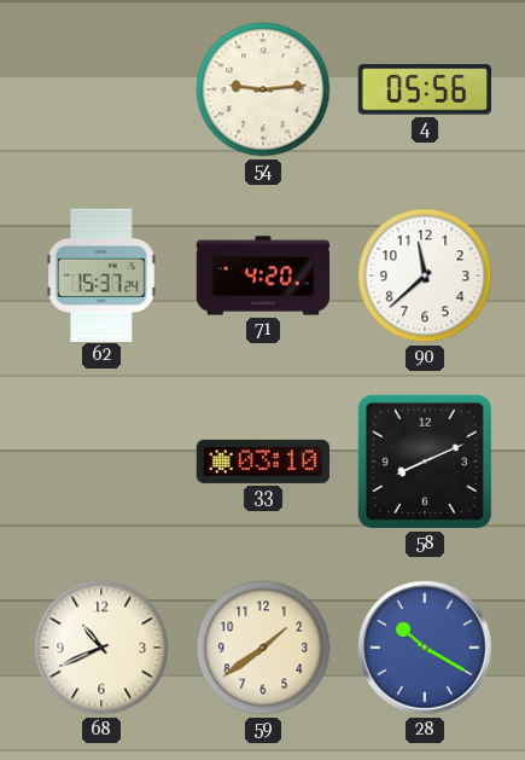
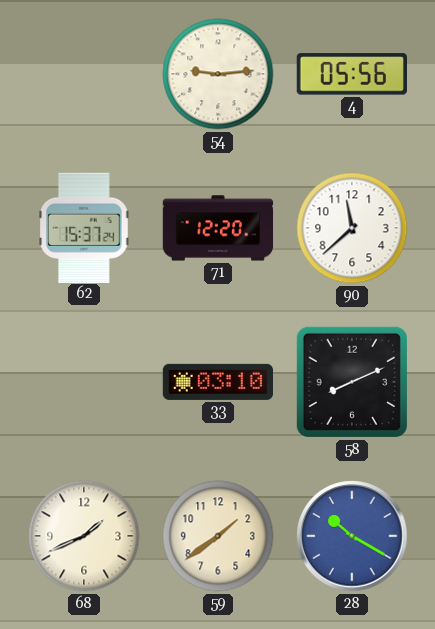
71: 4:20 -> 12:20 (218, 228)
68: 10:41 -> 1:41 (84, 536)
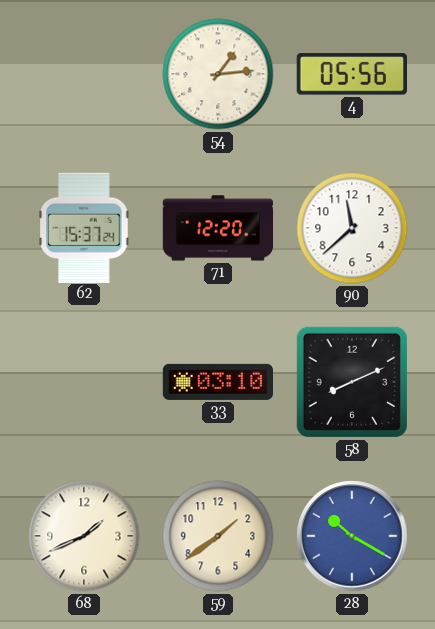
54: 9:14 -> 1:14 (218, 74)
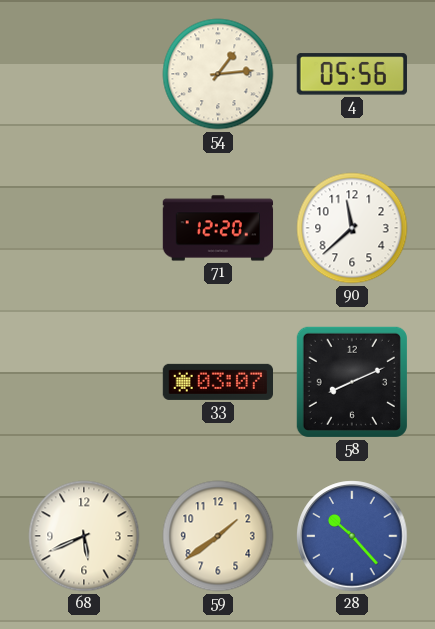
62: 15:37 -> none (84, 227)
33: 03:10 -> 03:07 (217, 382)
68: 1:41 -> 5:41 (84, 536)
28: 10:20 -> 10:23 (352, 536)
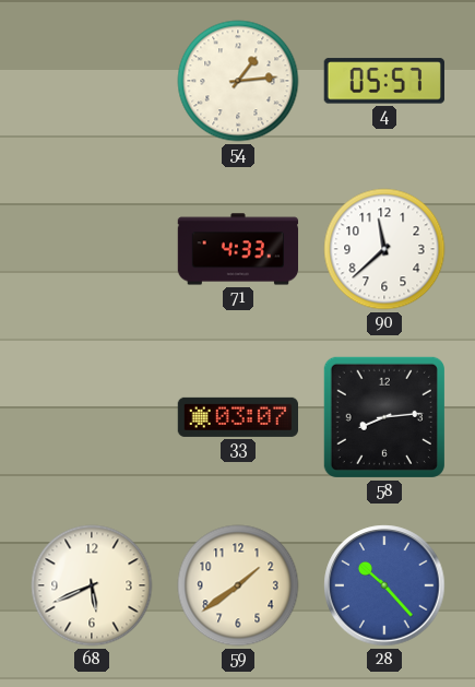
4: 05:56 -> 05:57 (384, 81)
71: 12:20 -> 4:33 (238, 249)
58: 8:11 -> 8:14 (384, 417)
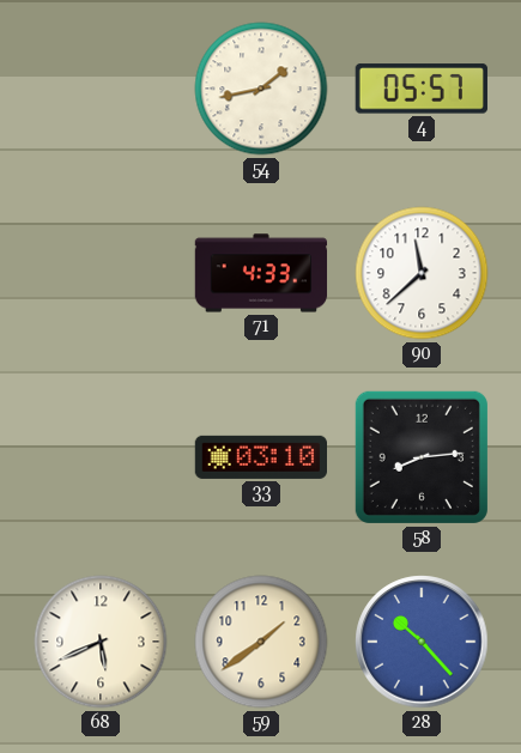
54: 1:14 -> 1:43 (261, 89)
33: 03:07 -> 03:10 (260, 457)
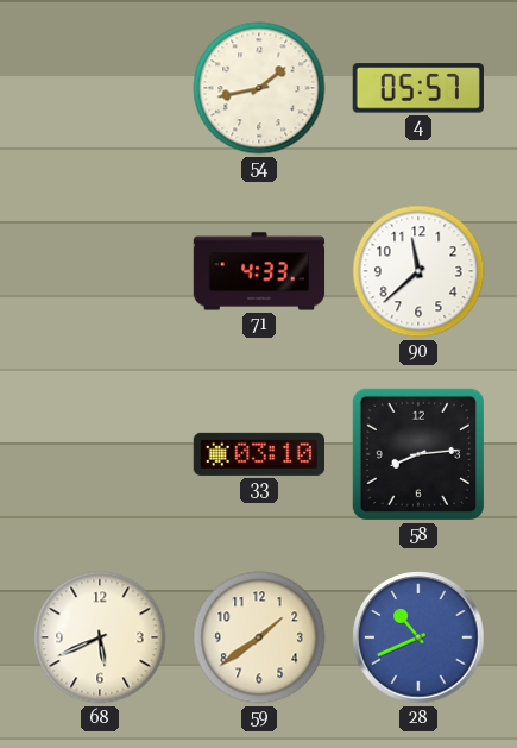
28: 10:23 -> 10:41 (418, 637)
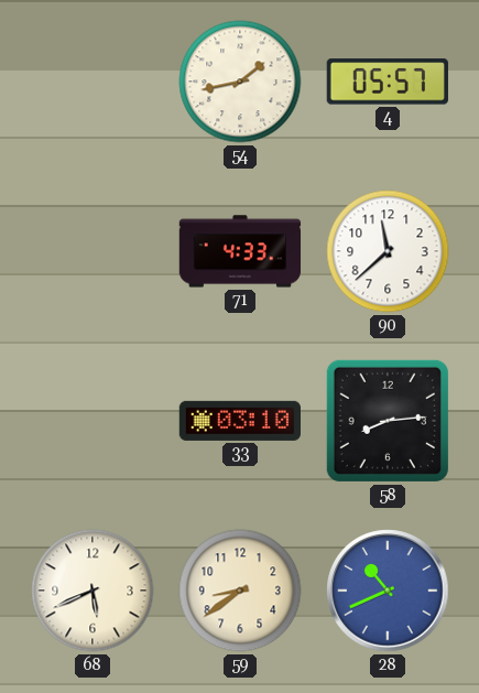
59: 1:39 -> 8:39 (240, 591)
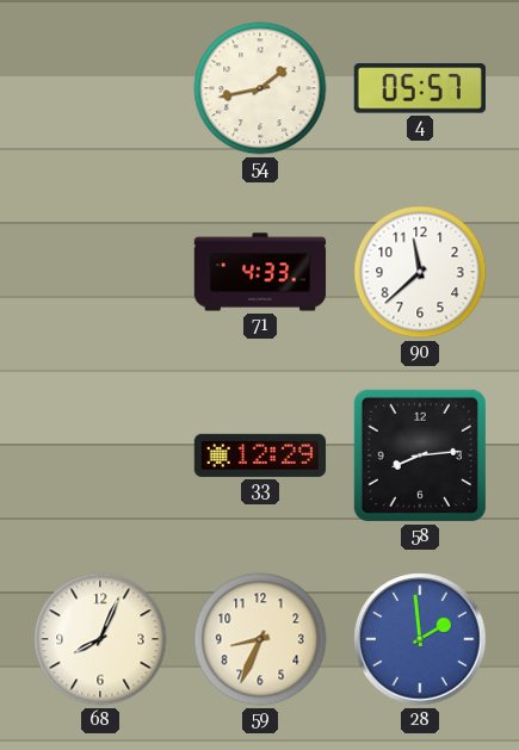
33: 03:10 -> 12:29 (259, 455)
68: 5:41 -> 8:04 (100, 639)
59: 8:39 -> 8:34 (260, 639)
28: 10:41 -> 1:59 (420, 639)
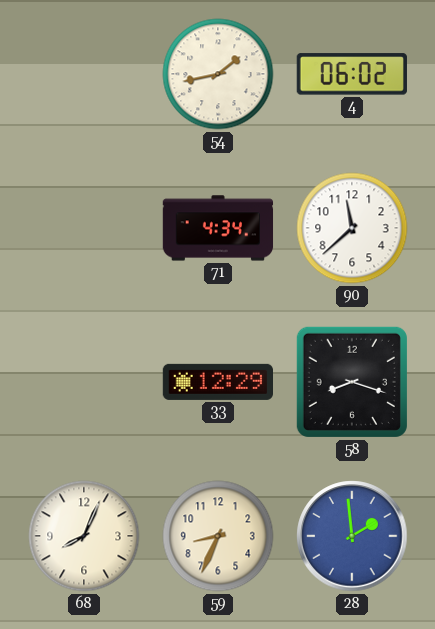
4: 05:57 -> 06:02 (352, 74)
71: 4:33 -> 4:34 (218, 228)
58: 8:14 -> 8:18 (352, 382)
